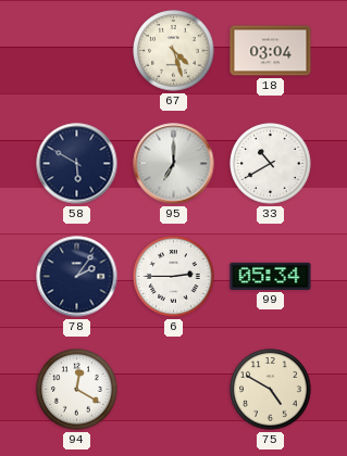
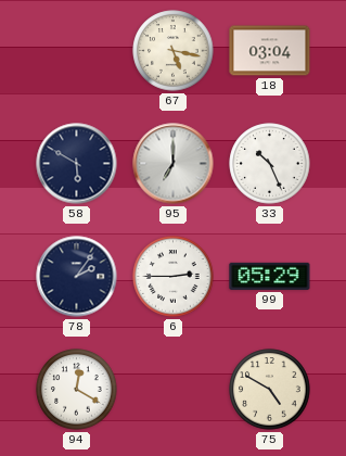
67: 4:27 -> 5:17 (174, 51)
33: 10:40 -> 10:26 (270, 164)
99: 05:34 -> 05:29 (270, 276)
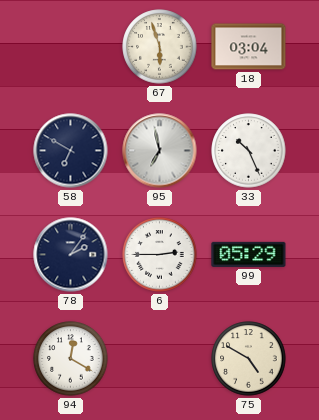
67: 5:17 -> 5:57 (160, 47)
58: 5:50 -> 6:50 (71, 151)
95: 7:00 -> 6:58 (160, 151)
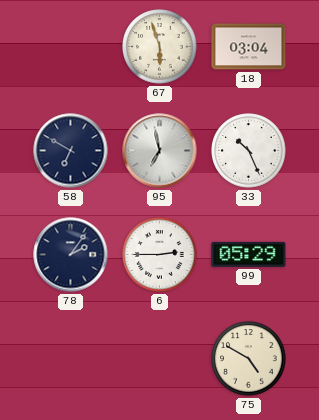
94: 12:20 -> none (71, 359)
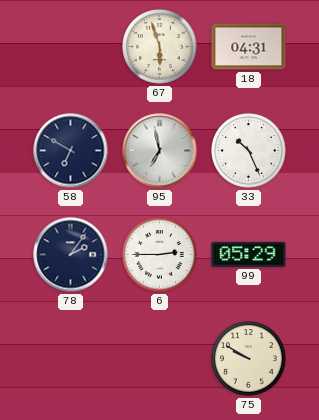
18: 03:04 -> 04:31 (249, 47)
75: 4:50 -> 9:50 (249, 359)
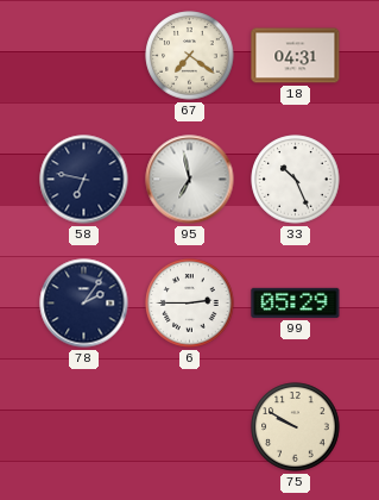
67: 5:57 -> 7:21 (190, 56)
58: 6:50 -> 6:47 (84, 180)
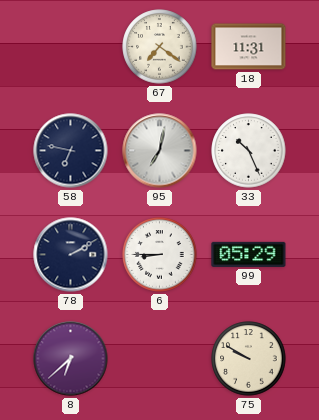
18: 04:31 -> 11:31 (249, 47)
95: 6:58 -> 7:02 (160, 151)
78: 2:06 -> 2:10 (71, 255)
6: 2:45 -> 8:45 (160, 255)
8: none -> 6:38 (71, 359)
